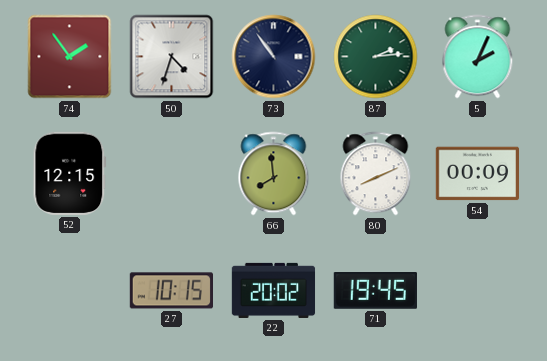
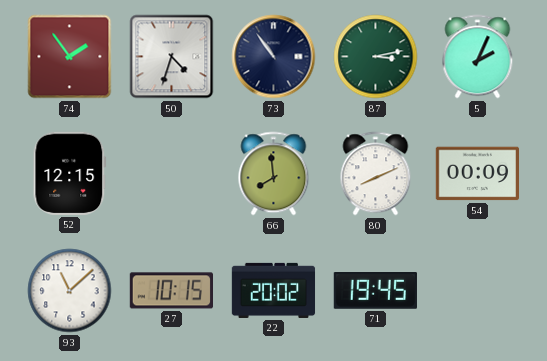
87: 2:14 -> 3:13 (376, 57)
93: none -> 11:08 (70, 291)
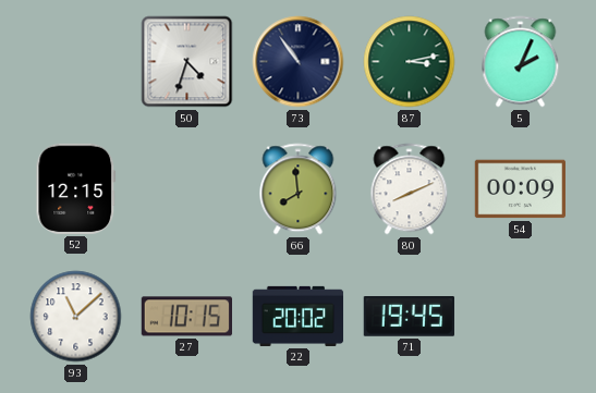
74: 1:54 -> none (70, 57)
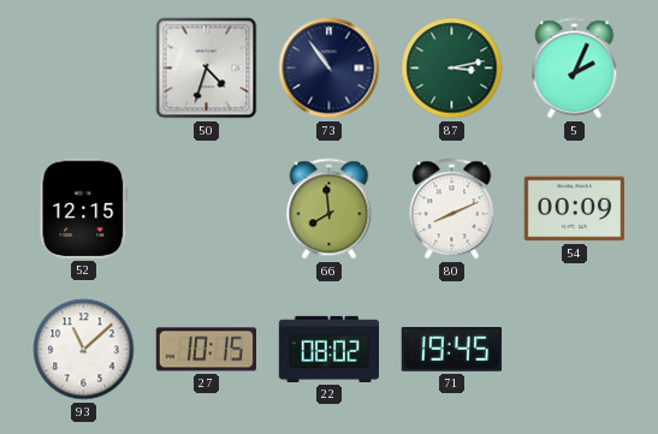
22: 20:02 -> 08:02 (330, 349)
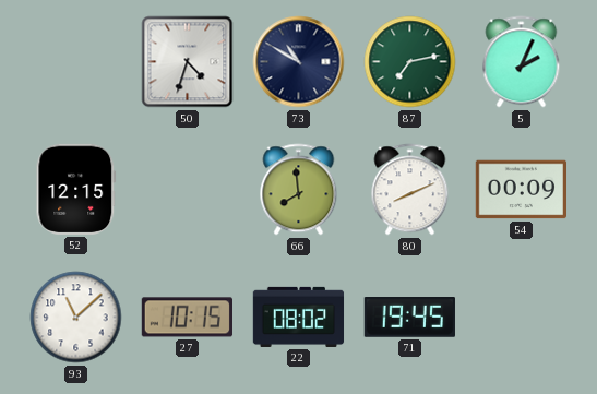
73: 10:54 -> 10:50 (299, 62)
87: 3:13 -> 7:13 (410, 62)
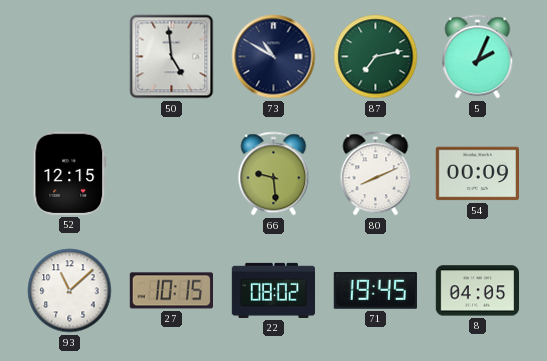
50: 4:33 -> 4:59 (172, 57)
66: 7:59 -> 9:29 (274, 174)
8: none -> 04:05 (478, 291)
